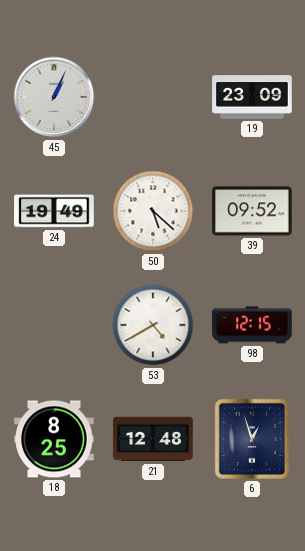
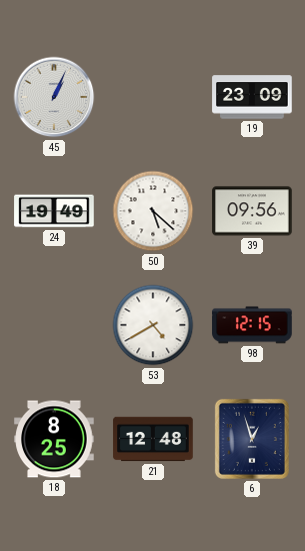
39: 09:52 -> 09:56 (252, 211)
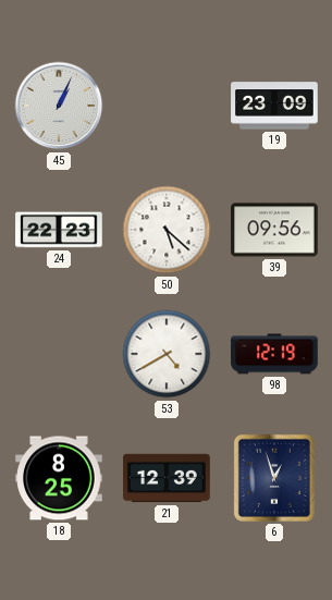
24: 19:49 -> 22:23 (59, 230)
98: 12:15 -> 12:19 (274, 354)
21: 12:48 -> 12:39 (167, 478)
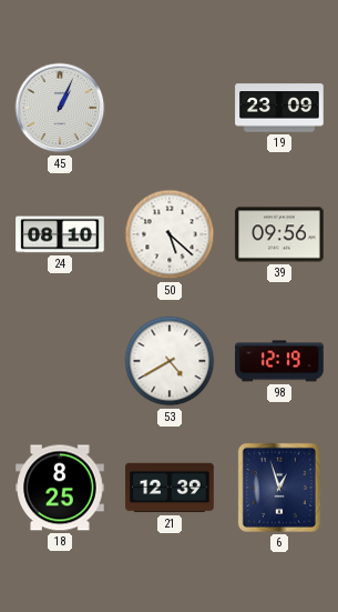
24: 22:23 -> 08:10 (60, 234)
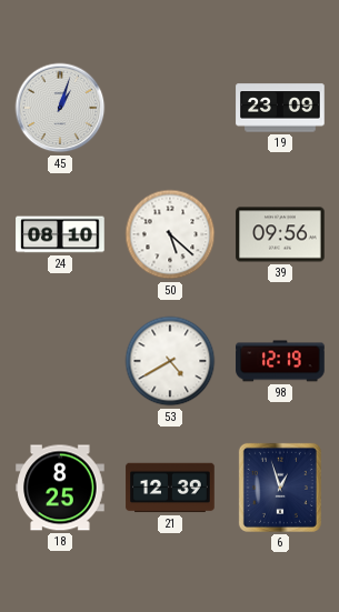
45: 1:04 -> 1:03 (60, 108)
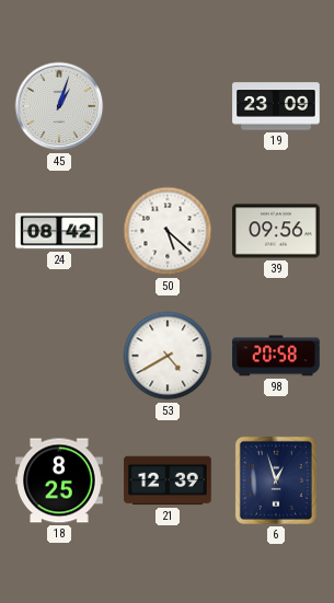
24: 08:10 -> 08:42 (59, 231)
98: 12:19 -> 20:58 (276, 356)
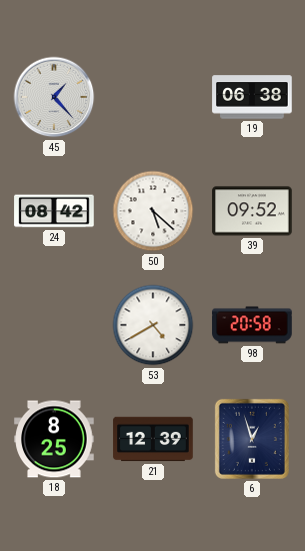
45: 1:03 -> 1:23 (54, 97)
19: 23:09 -> 06:38 (252, 97)
39: 09:56 -> 09:52 (252, 211)
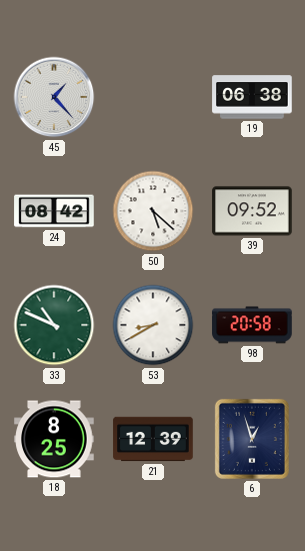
33: none -> 10:49 (54, 325)
53: 4:40 -> 8:40 (153, 325)
